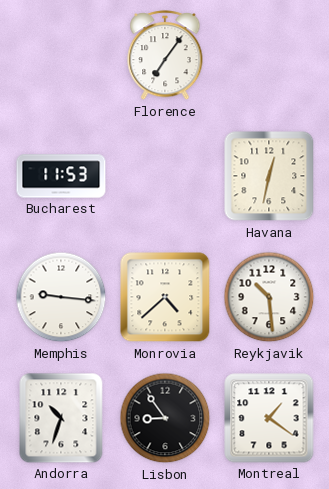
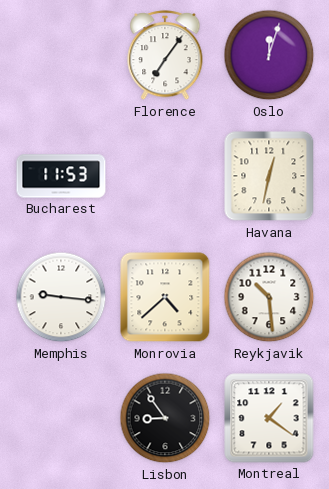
Oslo: none -> 12:03 (269, 55)
Andorra: 10:33 -> none (61, 418)
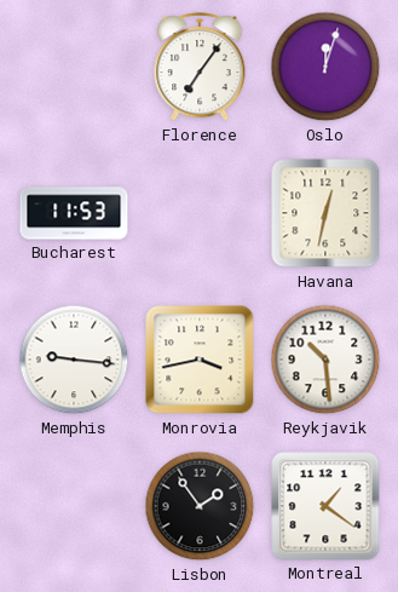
Monrovia: 4:38 -> 3:43 (200, 360)
Lisbon: 8:54 -> 1:54 (200, 506)
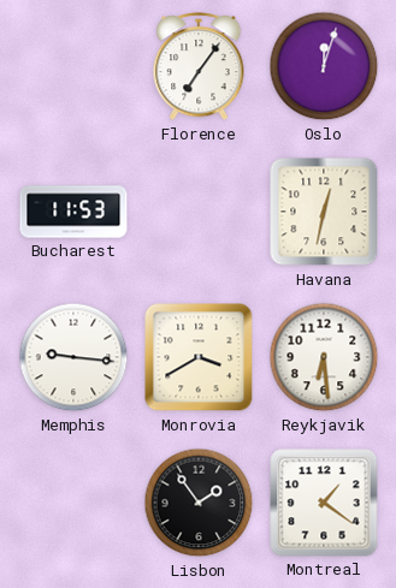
Monrovia: 3:43 -> 3:40 (199, 357)
Reykjavik: 10:29 -> 6:29 (324, 357)
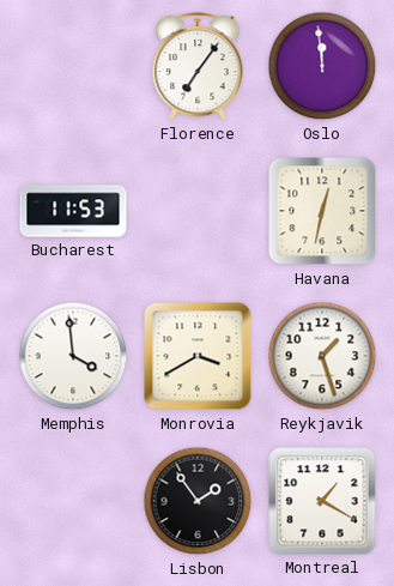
Oslo: 12:03 -> 11:59 (322, 66)
Memphis: 9:16 -> 3:59 (73, 356)
Reykjavik: 6:29 -> 1:27 (322, 356)
Montreal: 1:21 -> 1:20 (322, 501)
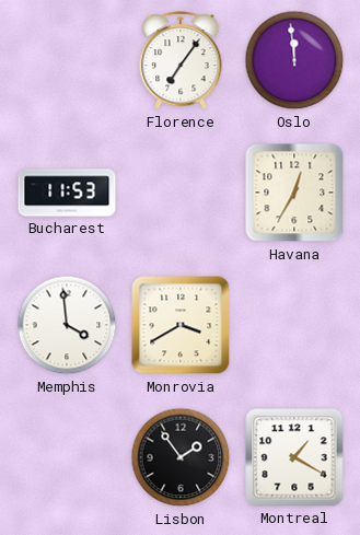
Havana: 12:32 -> 12:35 (294, 193)
Reykjavik: 1:27 -> none (322, 356)
